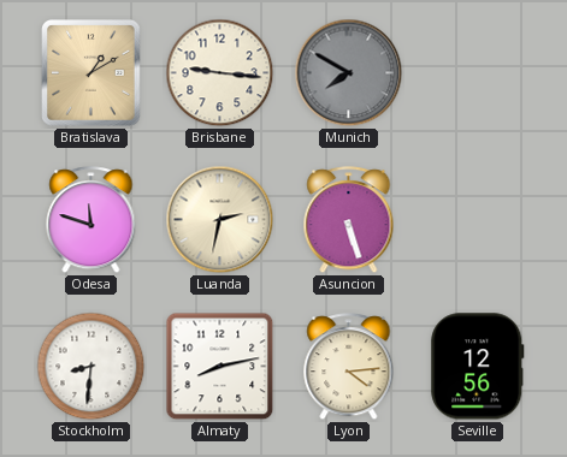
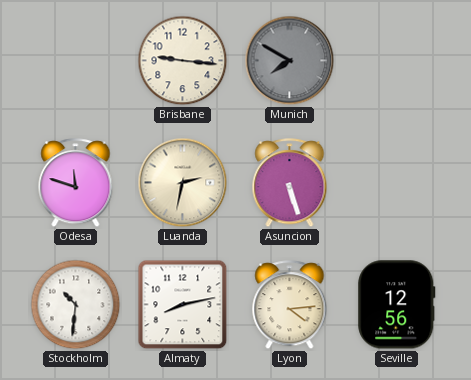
Bratislava: 1:10 -> none (91, 73)
Stockholm: 8:31 -> 10:31 (76, 305)
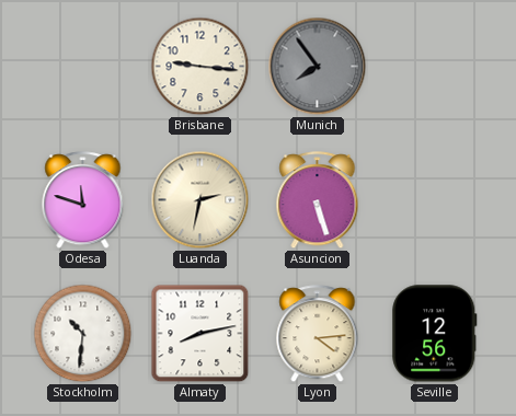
Munich: 7:50 -> 7:54 (318, 67)
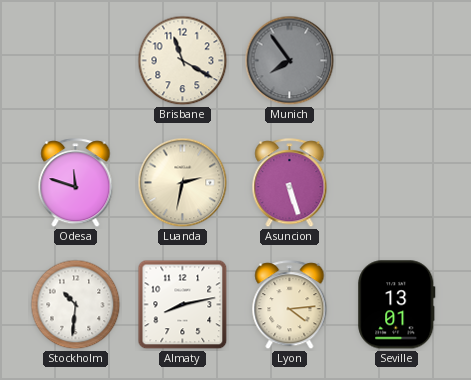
Brisbane: 9:16 -> 11:20 (183, 61)
Seville: 12:56 -> 13:01 (397, 305)
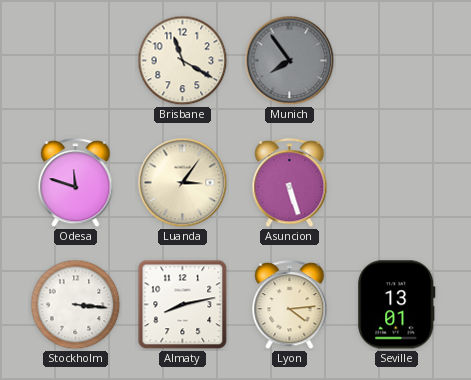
Luanda: 2:32 -> 3:06 (183, 183)
Stockholm: 10:31 -> 3:16 (76, 305)
